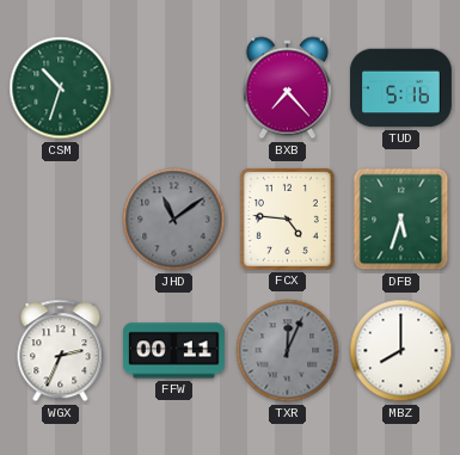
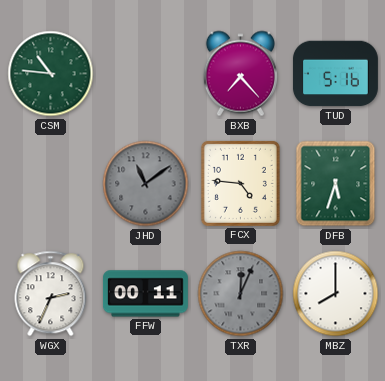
CSM: 10:33 -> 10:46 (51, 74)
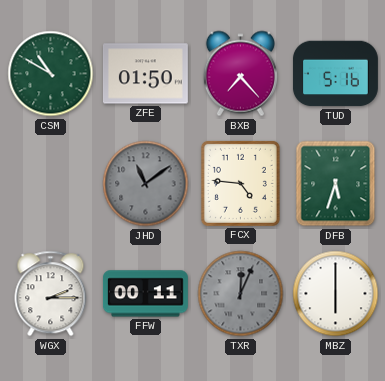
CSM: 10:46 -> 10:50 (51, 74)
ZFE: none -> 01:50 (145, 74)
WGX: 2:34 -> 2:15 (51, 294)
MBZ: 8:00 -> 6:00 (336, 294)
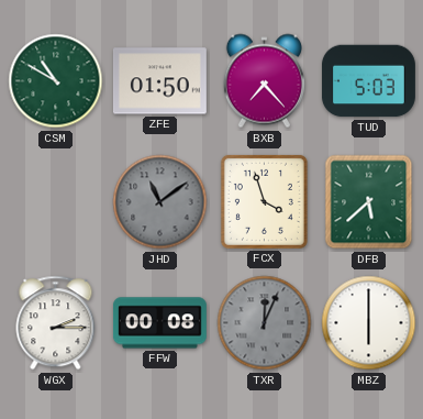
TUD: 5:16 -> 5:03 (369, 81)
FCX: 4:46 -> 3:57 (264, 201)
DFB: 5:33 -> 5:38 (369, 202)
FFW: 00:11 -> 00:08 (159, 323)
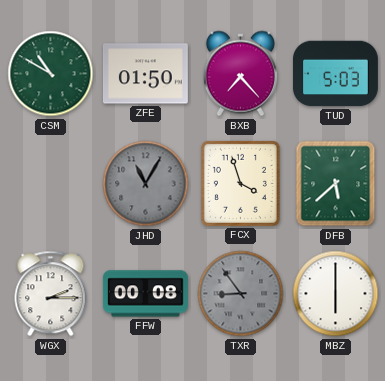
JHD: 11:09 -> 11:05 (146, 184)
TXR: 12:04 -> 8:54 (241, 294)
